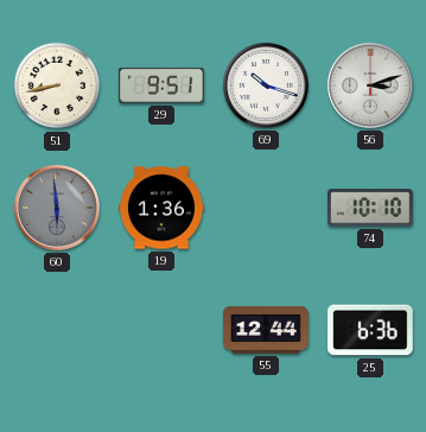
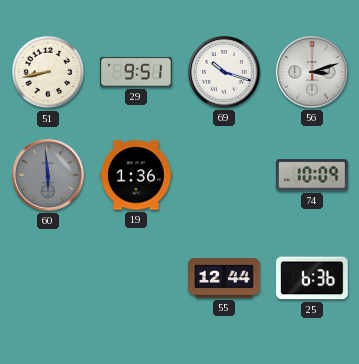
74: 10:10 -> 10:09 (312, 175)
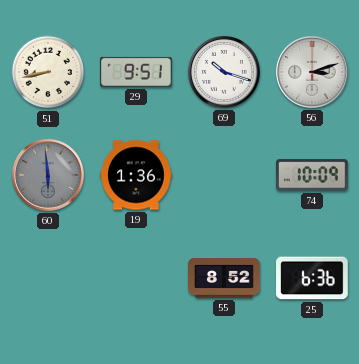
55: 12:44 -> 8:52 (224, 278)
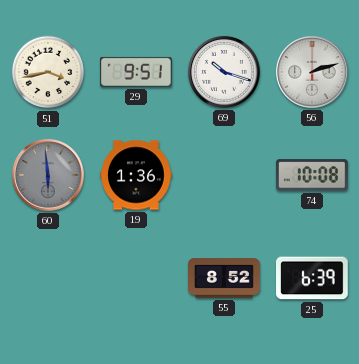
51: 8:43 -> 3:43 (48, 72)
56: 3:12 -> 2:12 (312, 72)
74: 10:09 -> 10:08 (312, 175)
25: 6:36 -> 6:39 (313, 278)
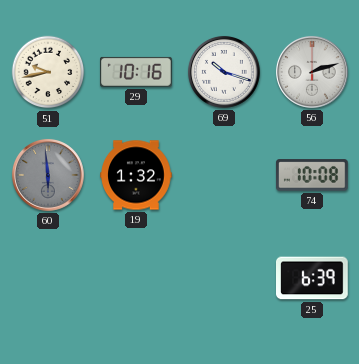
51: 3:43 -> 9:43 (48, 72)
29: 9:51 -> 10:16 (137, 72)
19: 1:36 -> 1:32 (136, 175)
55: 8:52 -> none (224, 278)
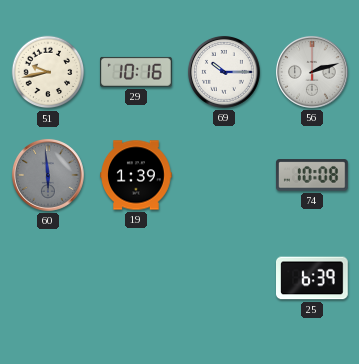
69: 10:18 -> 10:15 (224, 72)
19: 1:32 -> 1:39 (136, 175)
